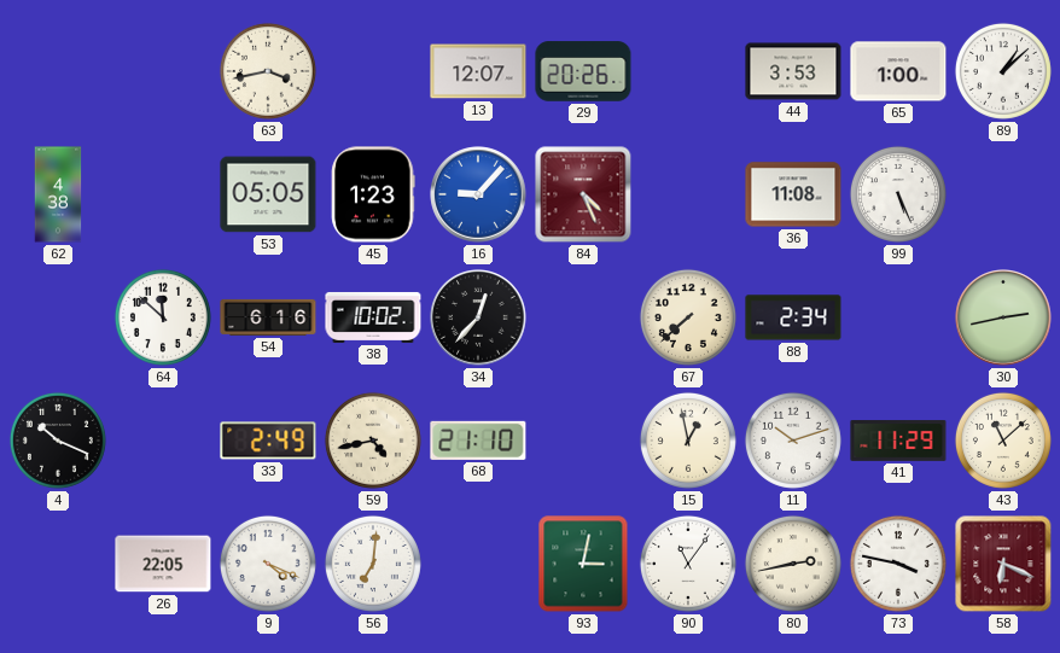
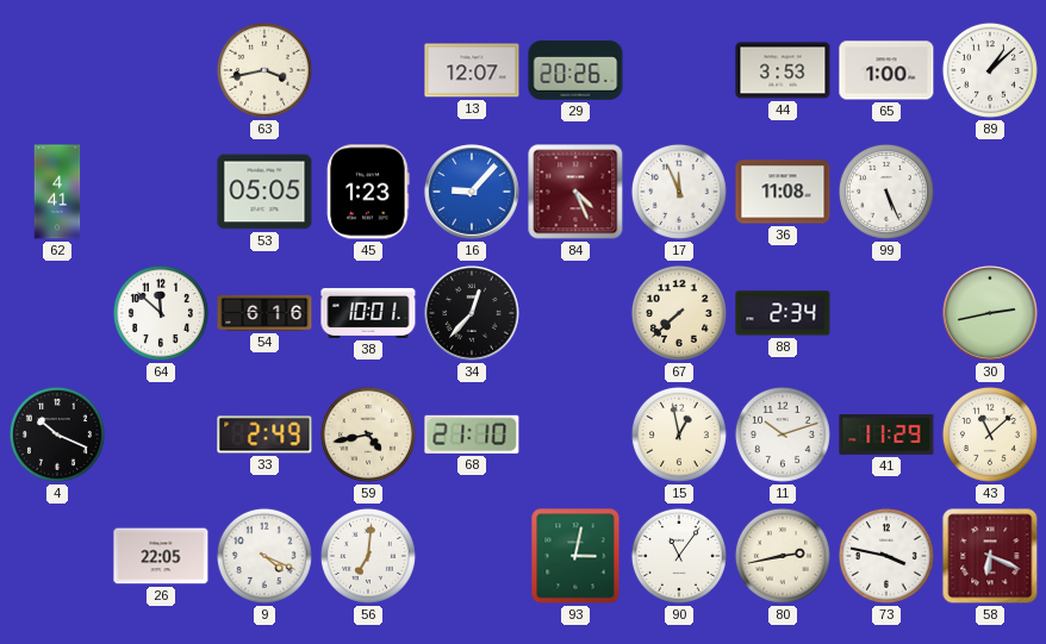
62: 4:38 -> 4:41 (57, 192)
17: none -> 11:56 (679, 192)
38: 10:02 -> 10:01 (368, 313)
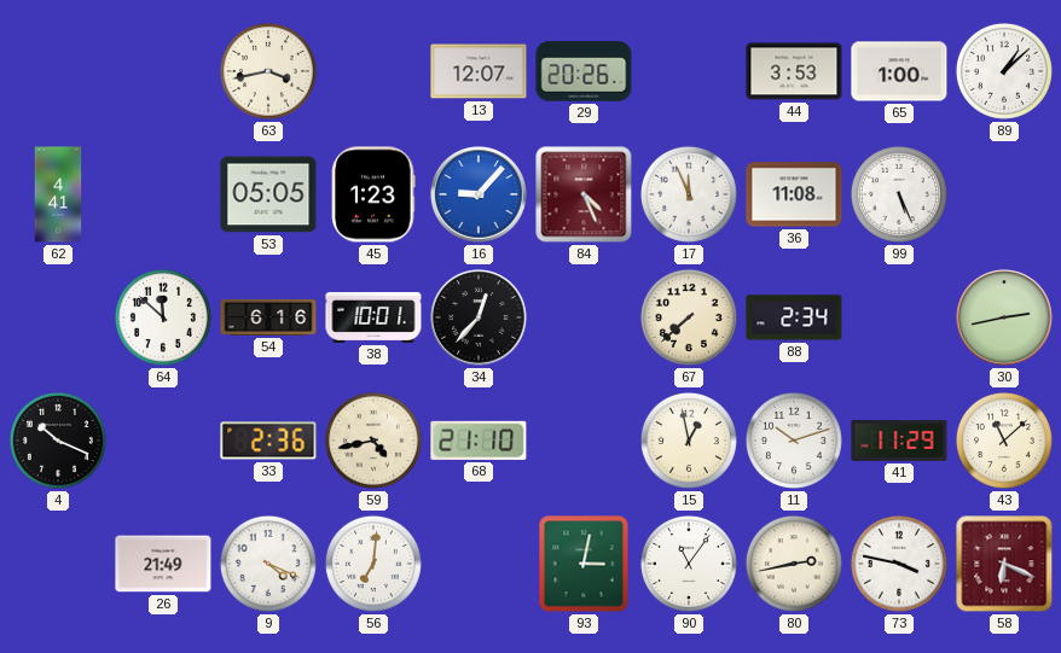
33: 2:49 -> 2:36 (268, 441)
26: 22:05 -> 21:49 (163, 564)
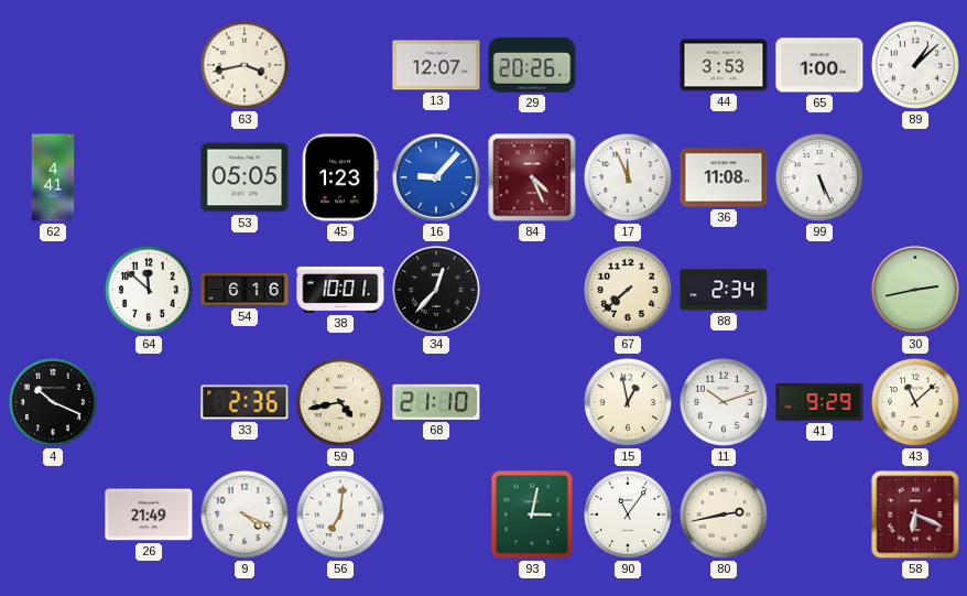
41: 11:29 -> 9:29 (819, 403)
73: 3:47 -> none (899, 564)
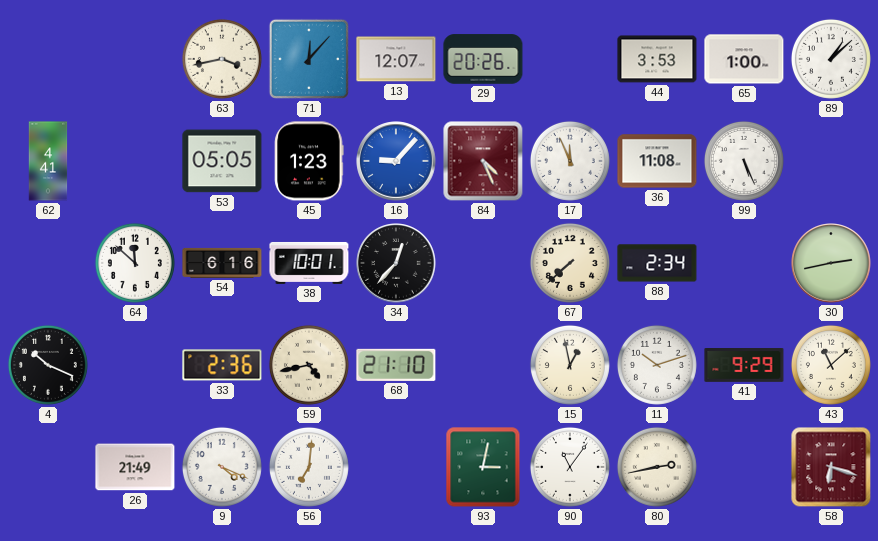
71: none -> 12:07 (309, 59)
58: 6:19 -> 6:18 (831, 467)
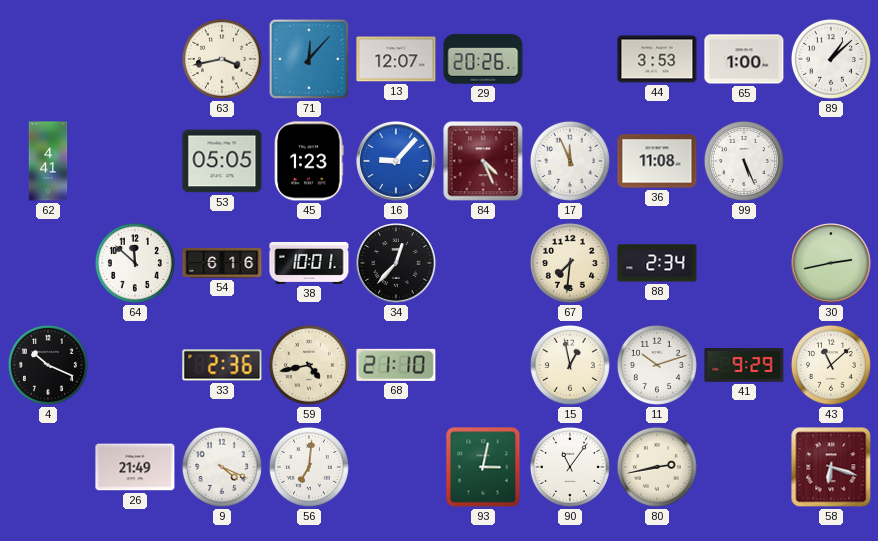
67: 7:38 -> 7:31 (570, 263)
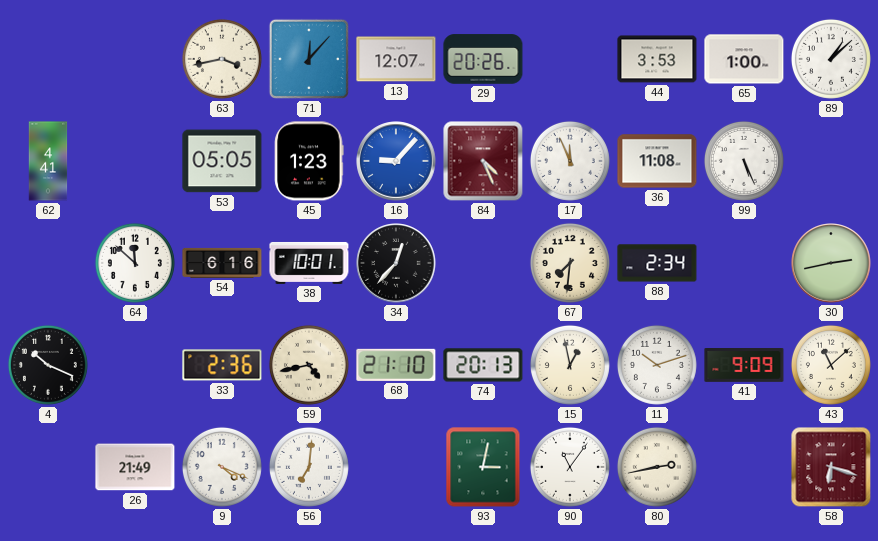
74: none -> 20:13 (483, 365)
41: 9:29 -> 9:09 (744, 366)
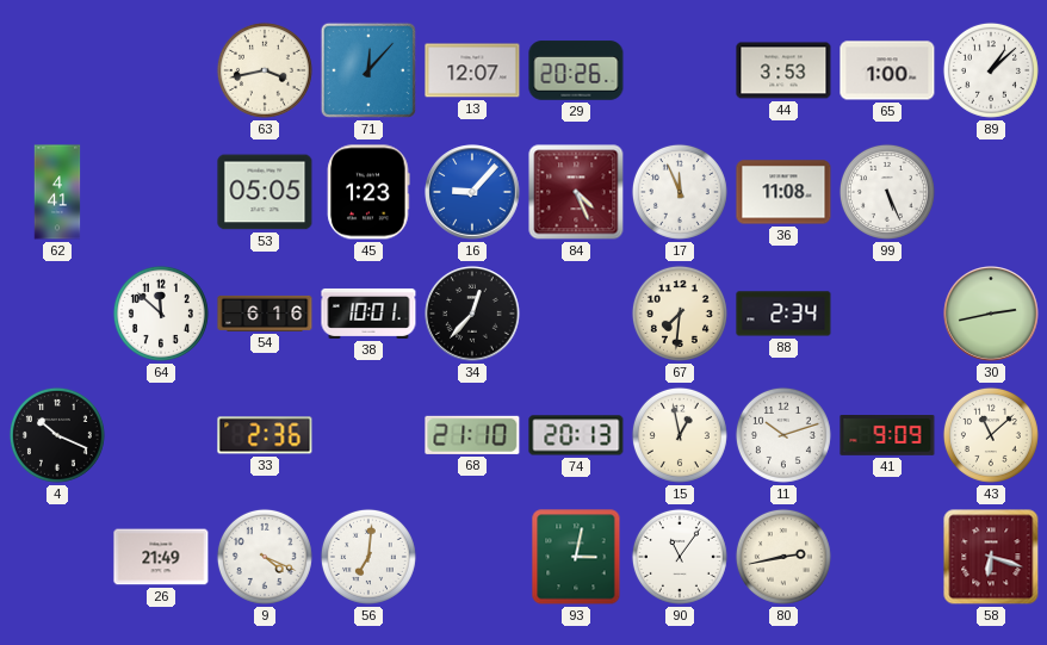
59: 4:43 -> none (309, 365)
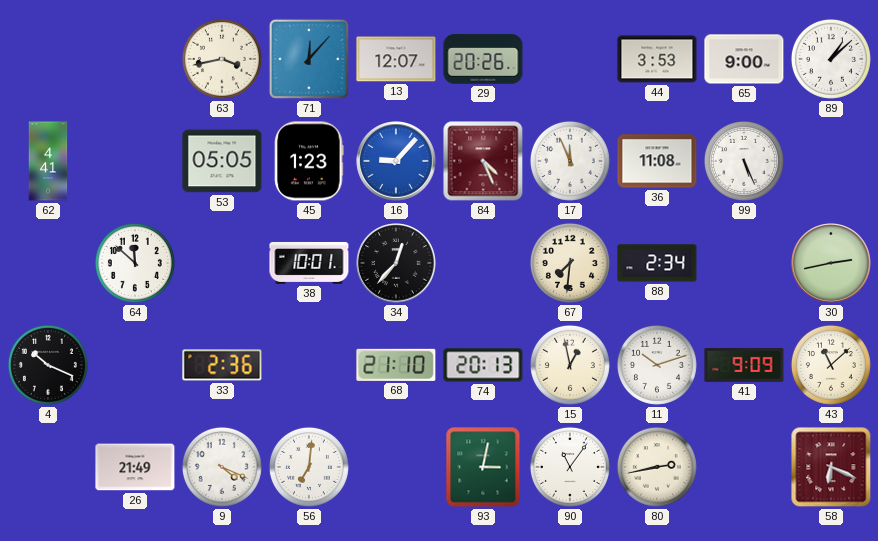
65: 1:00 -> 9:00 (744, 59)
54: 6:16 -> none (265, 314)
58: 6:18 -> 6:19 (831, 467)
